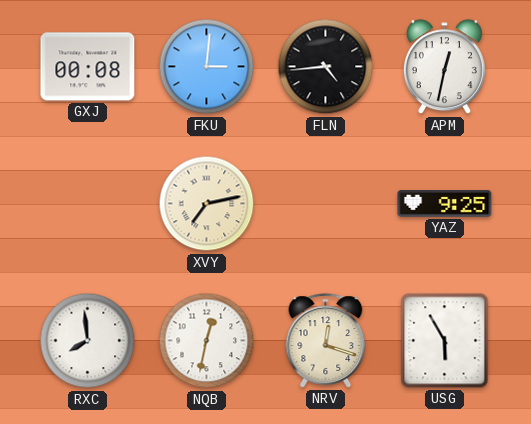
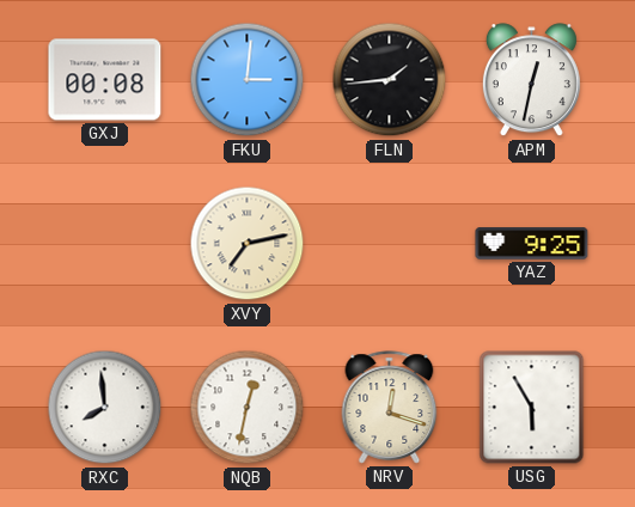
FLN: 4:44 -> 1:44 (390, 80)
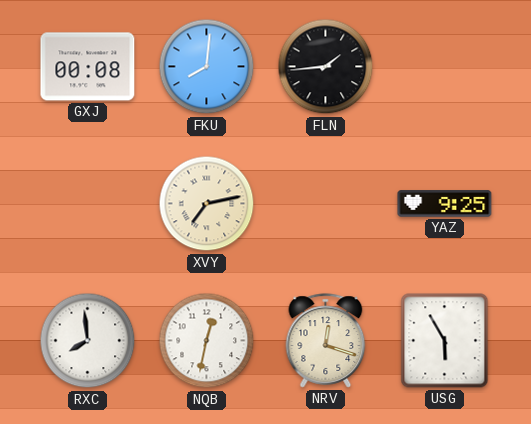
FKU: 3:01 -> 8:01 (207, 67)
APM: 12:32 -> none (531, 80)
